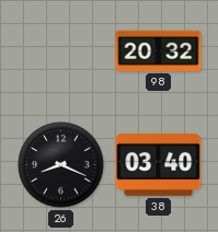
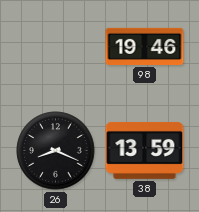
98: 20:32 -> 19:46 (145, 46)
38: 03:40 -> 13:59 (145, 150)
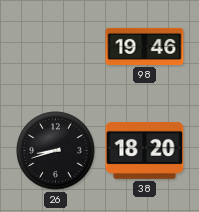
26: 8:19 -> 8:42 (56, 151)
38: 13:59 -> 18:20 (145, 150)
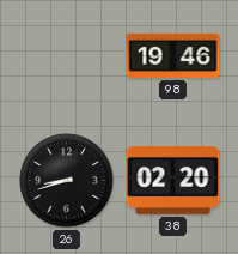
38: 18:20 -> 02:20 (173, 180)
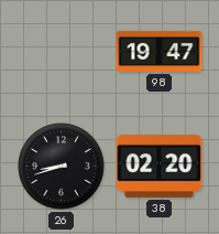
98: 19:46 -> 19:47 (160, 51)
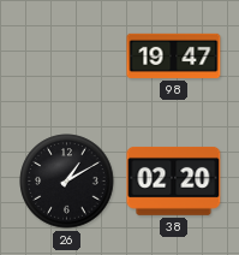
26: 8:42 -> 1:10 (67, 182)
